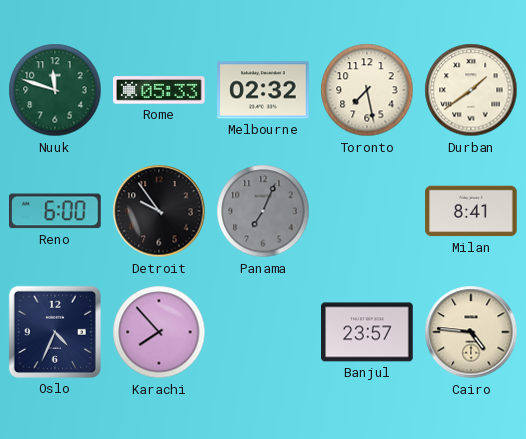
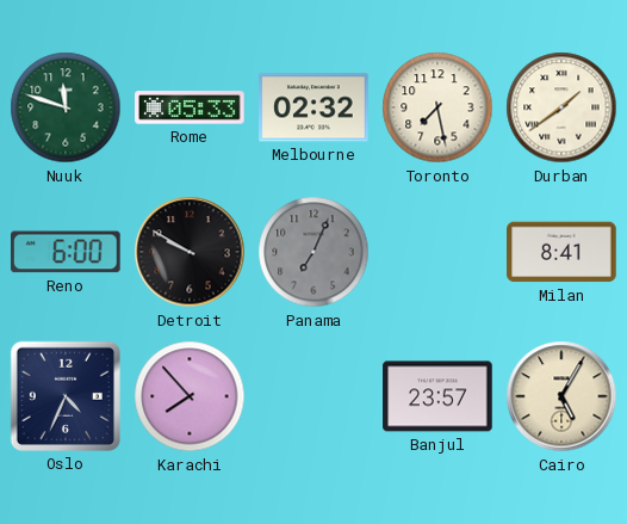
Detroit: 9:54 -> 9:50 (190, 252)
Cairo: 4:46 -> 5:05 (561, 396)
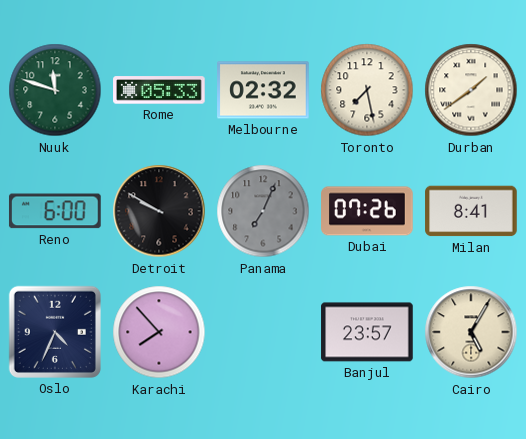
Dubai: none -> 07:26 (367, 211)
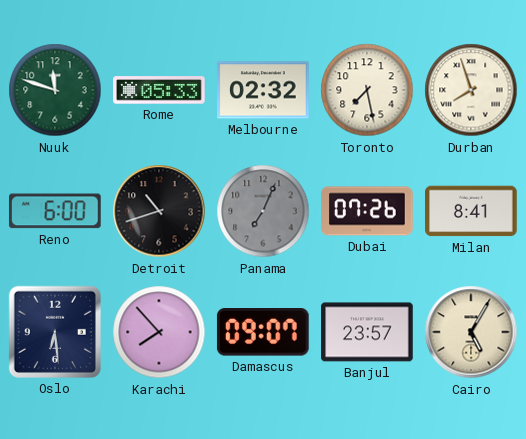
Durban: 1:39 -> 7:57 (471, 90)
Detroit: 9:50 -> 10:42 (159, 211)
Oslo: 4:34 -> 6:29 (55, 332)
Damascus: none -> 09:07 (263, 332)
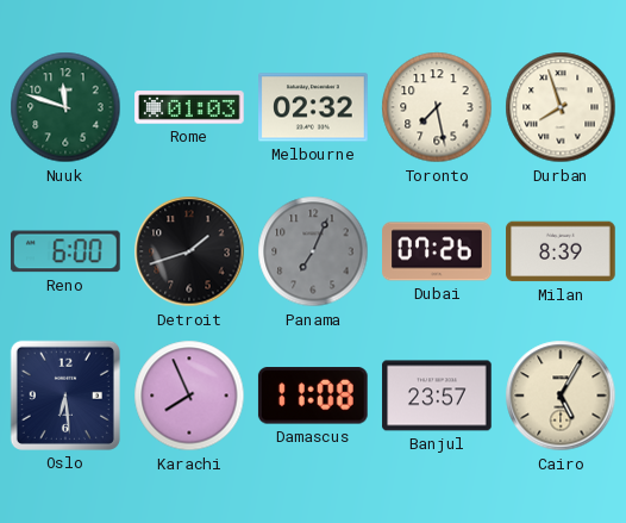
Rome: 05:33 -> 01:03 (189, 107)
Detroit: 10:42 -> 1:42 (189, 251)
Milan: 8:41 -> 8:39 (561, 251)
Karachi: 7:53 -> 7:56 (189, 396)
Damascus: 09:07 -> 11:08 (313, 396)
